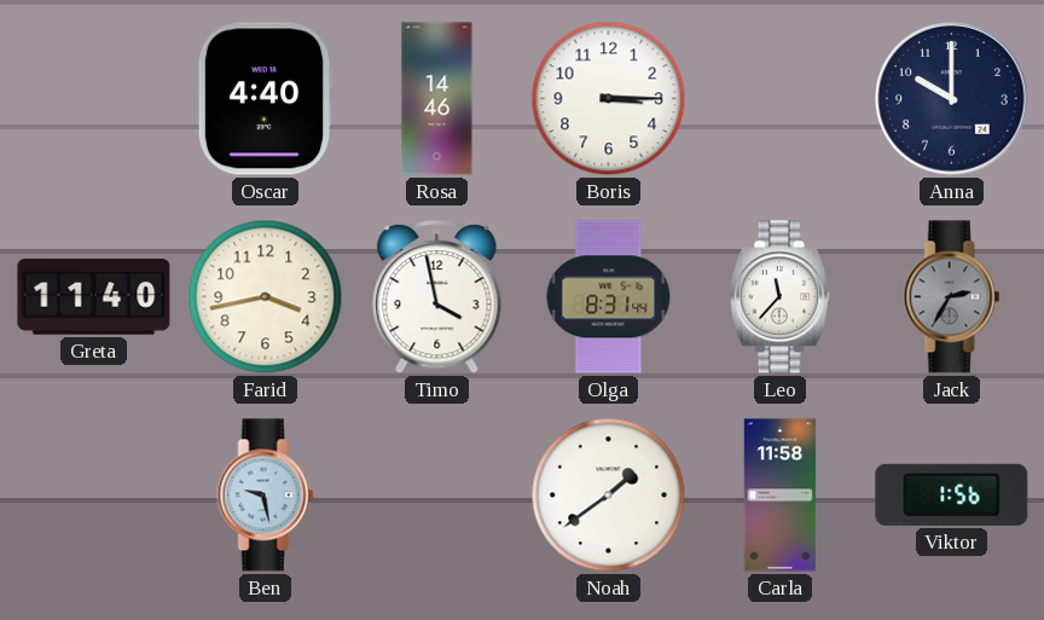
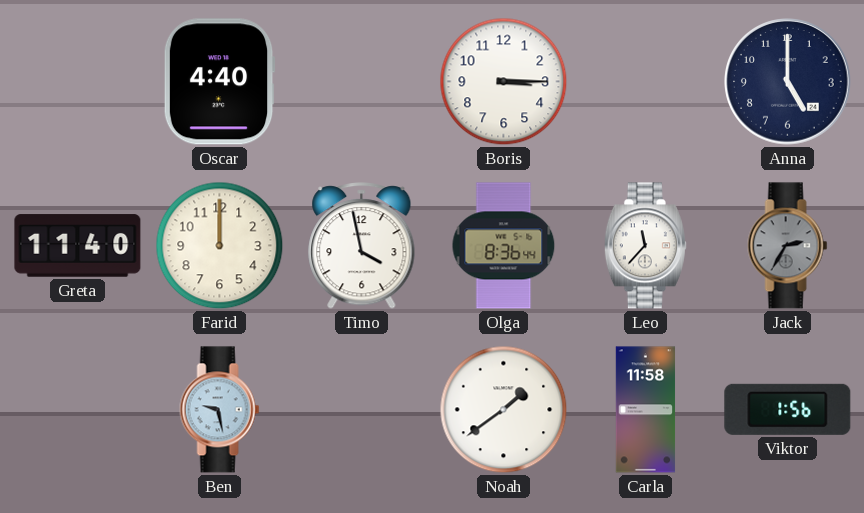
Rosa: 14:46 -> none (437, 99)
Anna: 10:00 -> 5:00 (788, 82)
Farid: 3:43 -> 12:00 (220, 246)
Olga: 8:31 -> 8:36 (504, 246)
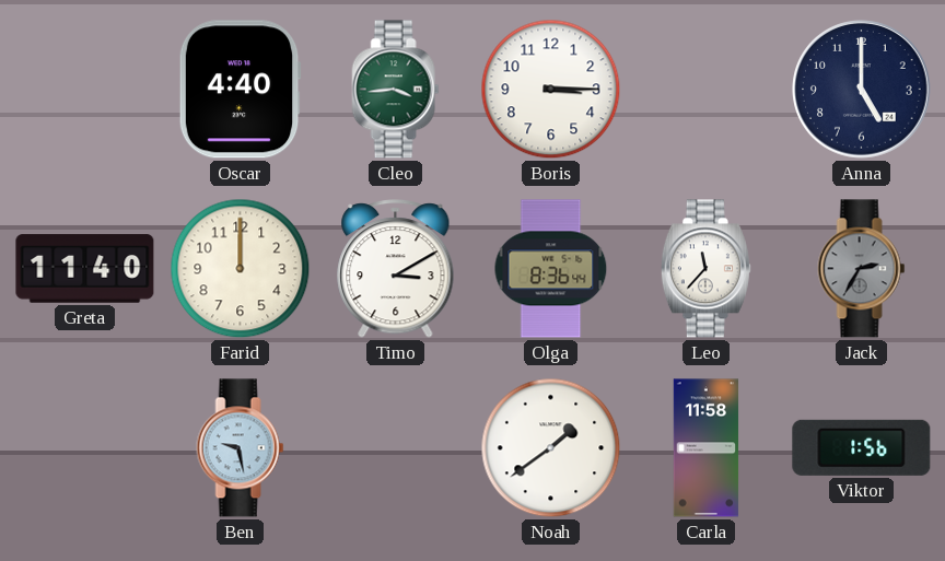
Cleo: none -> 3:44 (396, 90)
Timo: 3:58 -> 3:10 (396, 269)
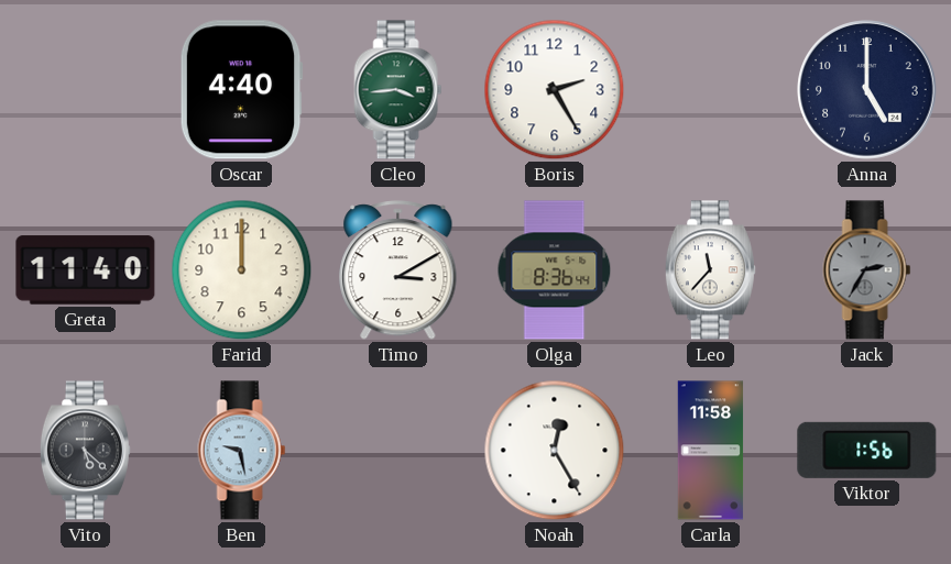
Boris: 3:15 -> 2:25 (555, 90)
Vito: none -> 5:22 (85, 451)
Noah: 1:39 -> 12:25 (555, 451)
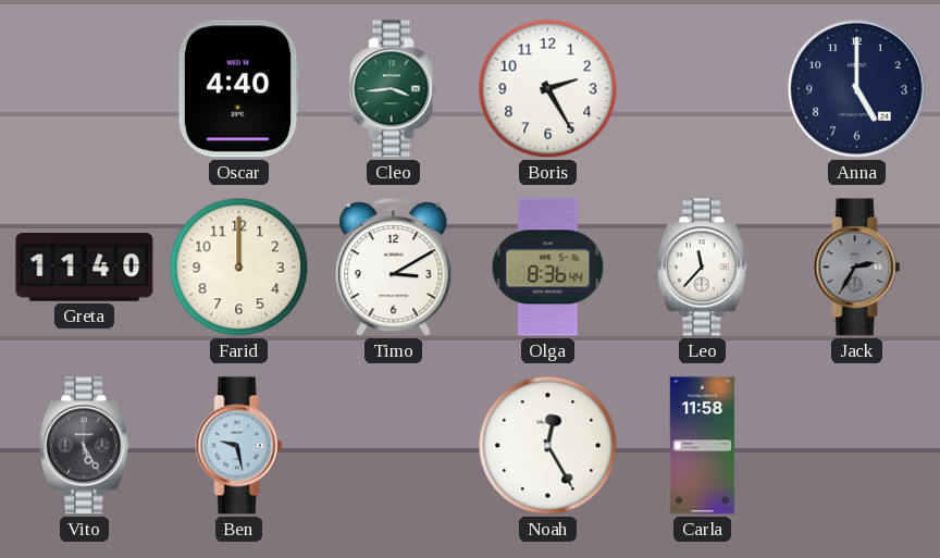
Vito: 5:22 -> 5:25 (84, 446)
Viktor: 1:56 -> none (867, 450)
